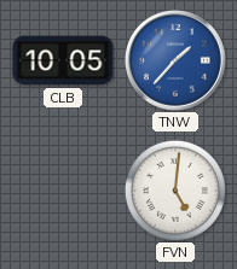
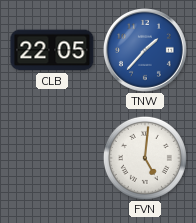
CLB: 10:05 -> 22:05 (52, 50)
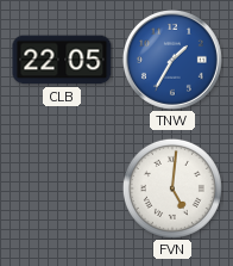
TNW: 1:37 -> 1:35 (172, 60)
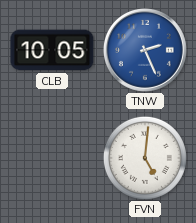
CLB: 22:05 -> 10:05 (52, 50)
TNW: 1:35 -> 2:26 (145, 50)
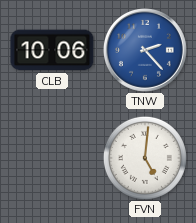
CLB: 10:05 -> 10:06 (52, 50)
TNW: 2:26 -> 2:23 (145, 50)
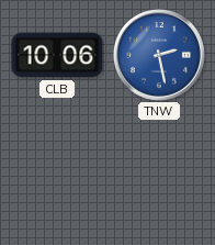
TNW: 2:23 -> 2:28 (159, 55)
FVN: 5:01 -> none (145, 158)
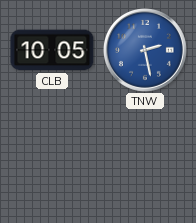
CLB: 10:06 -> 10:05 (52, 50)
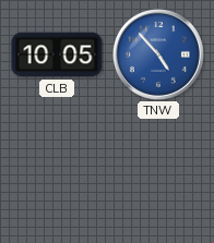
TNW: 2:28 -> 4:53 (158, 54)
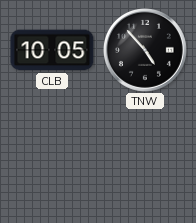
TNW dial: blue -> black (145, 50)
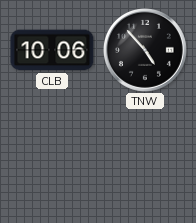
CLB: 10:05 -> 10:06 (52, 50)
